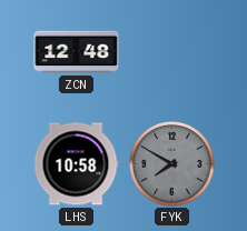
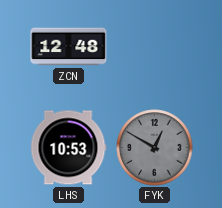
LHS: 10:58 -> 10:53 (68, 148)
FYK: 7:50 -> 12:50 (155, 148)
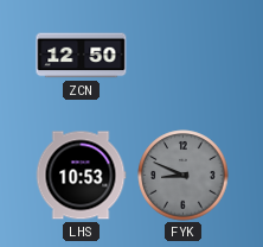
ZCN: 12:48 -> 12:50 (82, 56)
FYK: 12:50 -> 8:49 (184, 176)
